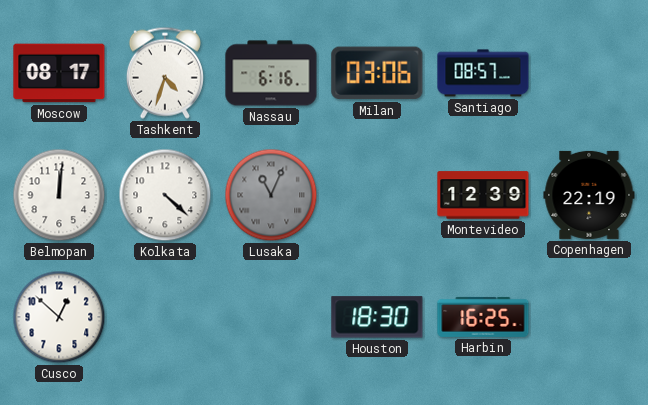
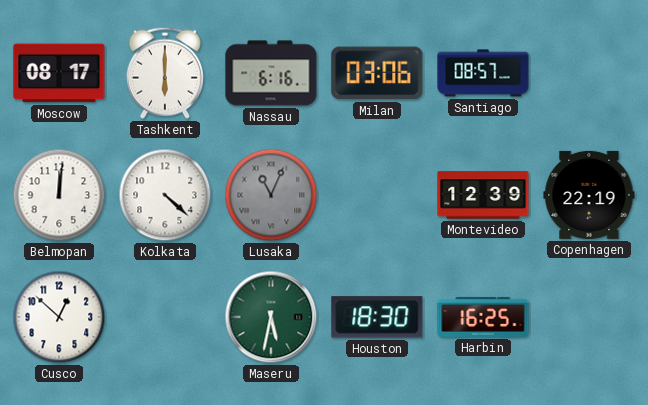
Tashkent: 4:33 -> 6:00 (165, 73)
Maseru: none -> 5:32 (271, 317)
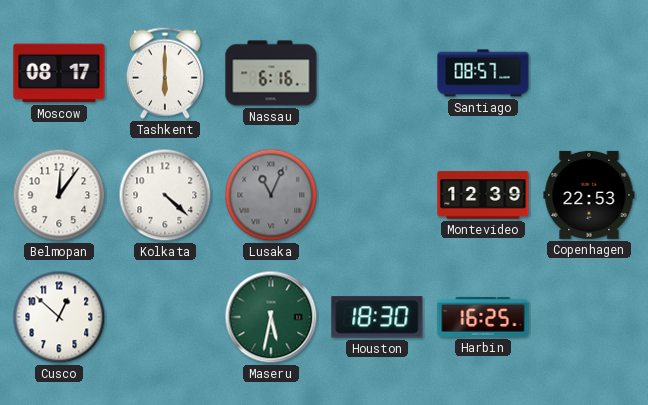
Milan: 03:06 -> none (377, 73)
Belmopan: 12:01 -> 12:06 (59, 195)
Copenhagen: 22:19 -> 22:53 (589, 195)
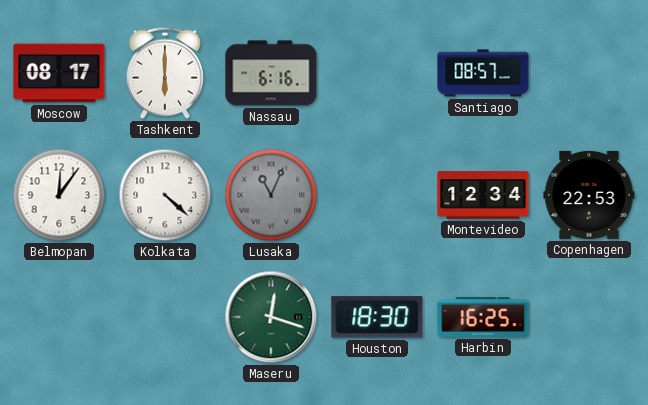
Montevideo: 12:39 -> 12:34 (483, 195)
Cusco: 12:52 -> none (59, 317)
Maseru: 5:32 -> 12:18 (271, 317)
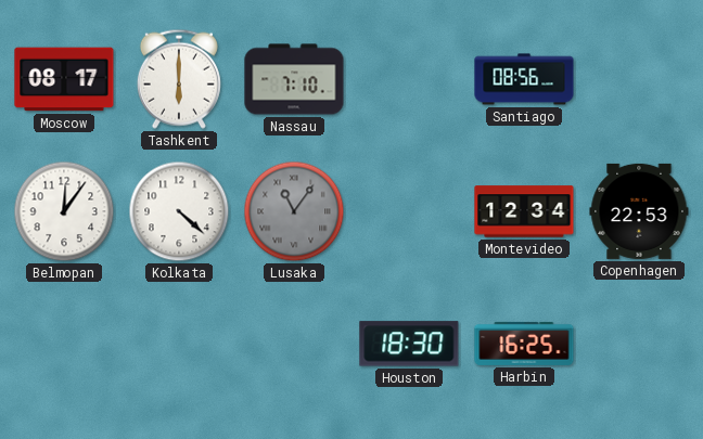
Nassau: 6:16 -> 7:10 (294, 79)
Santiago: 08:57 -> 08:56 (524, 79)
Lusaka: 11:04 -> 11:06 (294, 211)
Maseru: 12:18 -> none (271, 317)
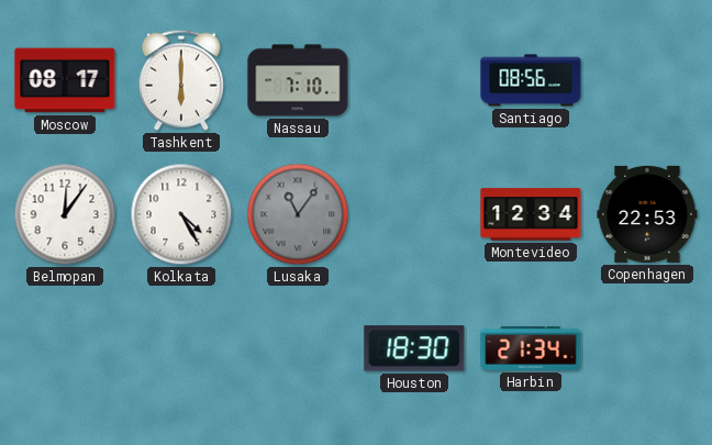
Kolkata: 4:22 -> 4:25 (181, 214)
Harbin: 16:25 -> 21:34 (531, 348)
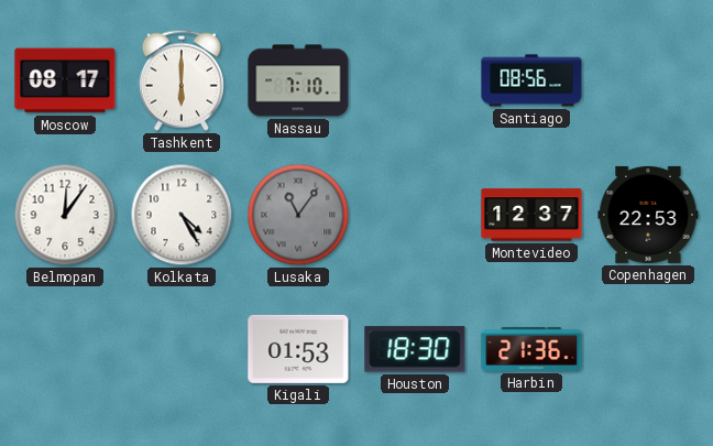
Montevideo: 12:34 -> 12:37 (531, 215)
Kigali: none -> 01:53 (298, 349)
Harbin: 21:34 -> 21:36 (531, 349)
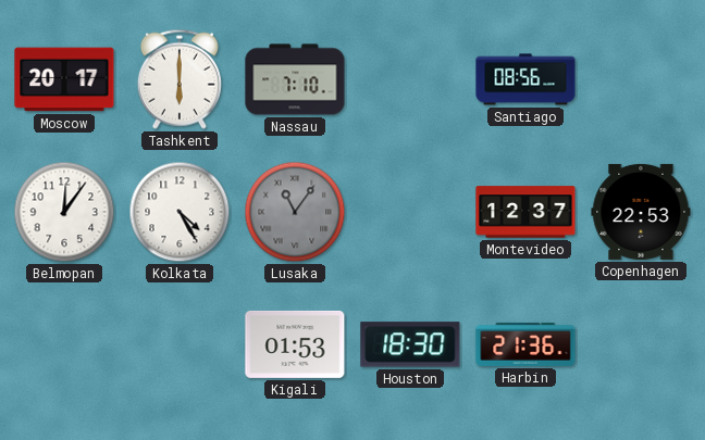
Moscow: 08:17 -> 20:17 (64, 79)
